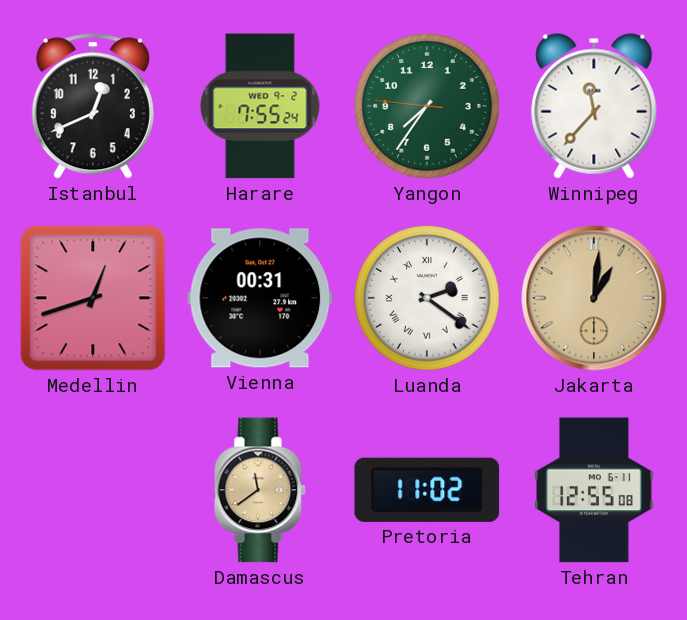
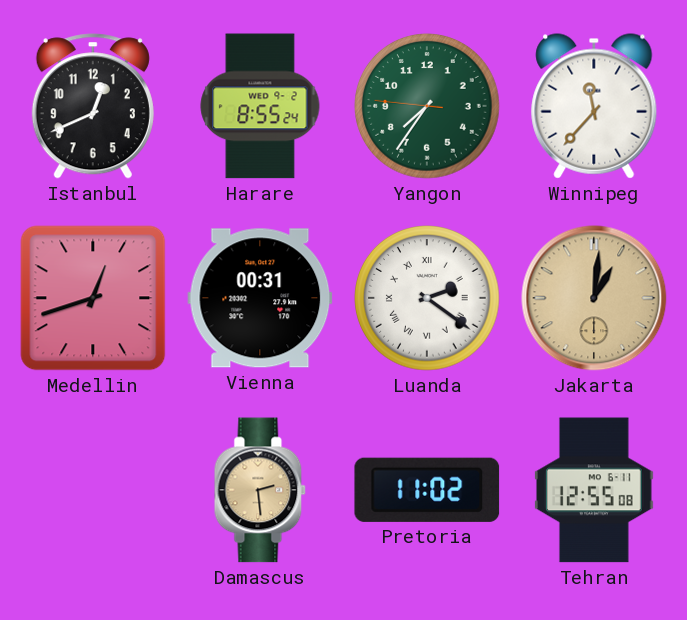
Harare: 7:55 -> 8:55 (260, 106)
Damascus: 11:39 -> 2:29 (260, 490)
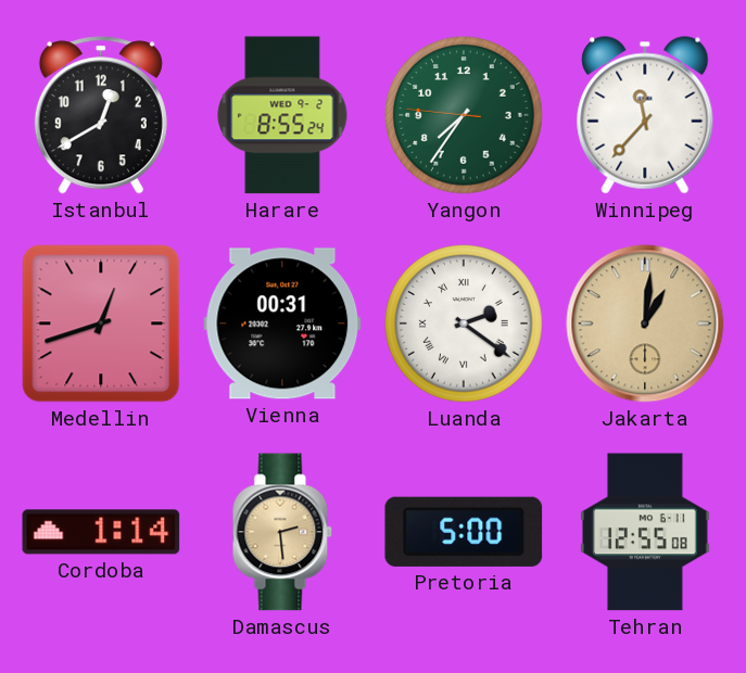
Istanbul: 12:41 -> 12:40 (101, 115)
Cordoba: none -> 1:14 (101, 532)
Pretoria: 11:02 -> 5:00 (464, 532)
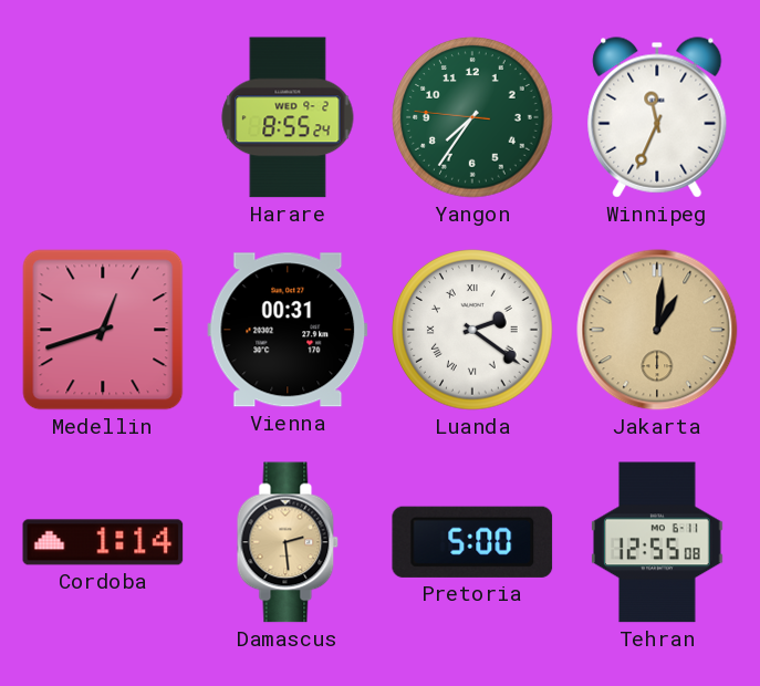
Istanbul: 12:40 -> none (101, 115)
Winnipeg: 11:37 -> 11:34 (657, 117)
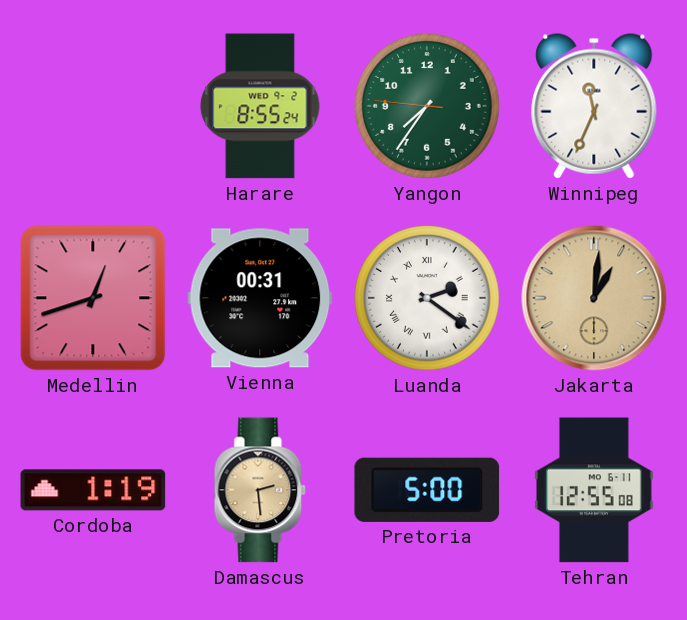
Cordoba: 1:14 -> 1:19 (93, 490)
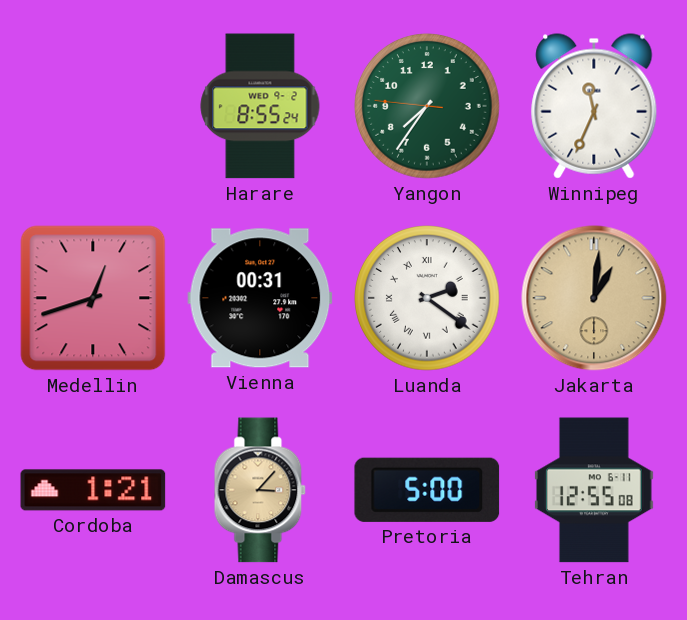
Cordoba: 1:19 -> 1:21 (93, 490)
Damascus: 2:29 -> 3:07 (260, 490)
